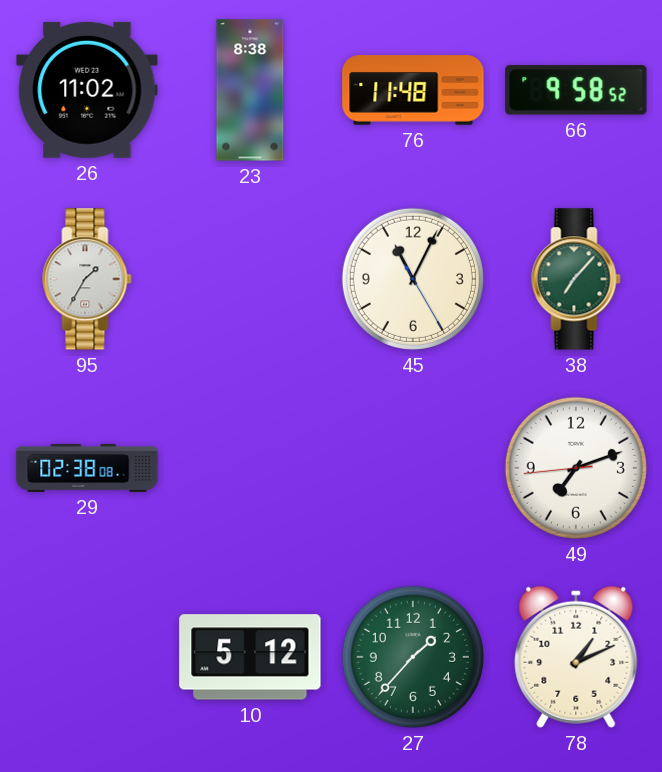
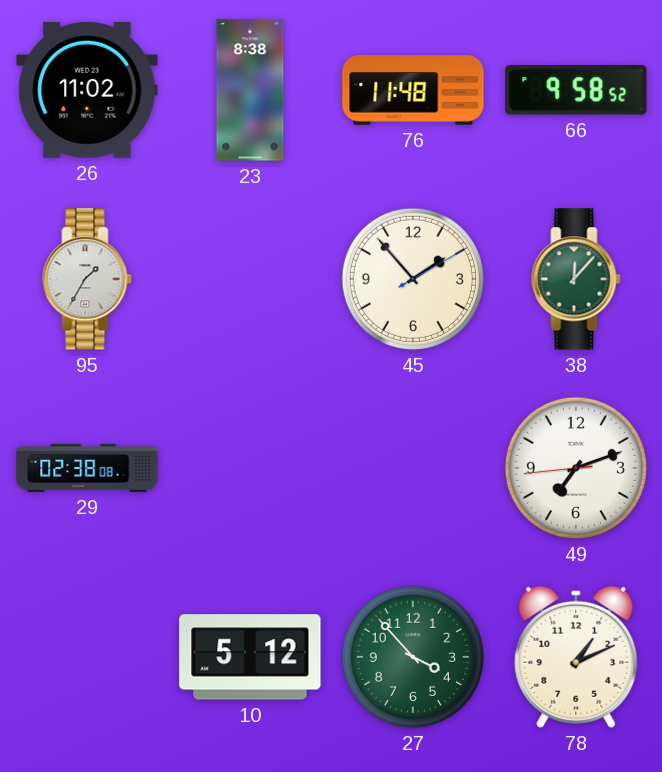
45: 11:04 -> 1:53 (413, 279)
38: 7:07 -> 12:07 (576, 279)
27: 1:37 -> 3:53 (413, 657)
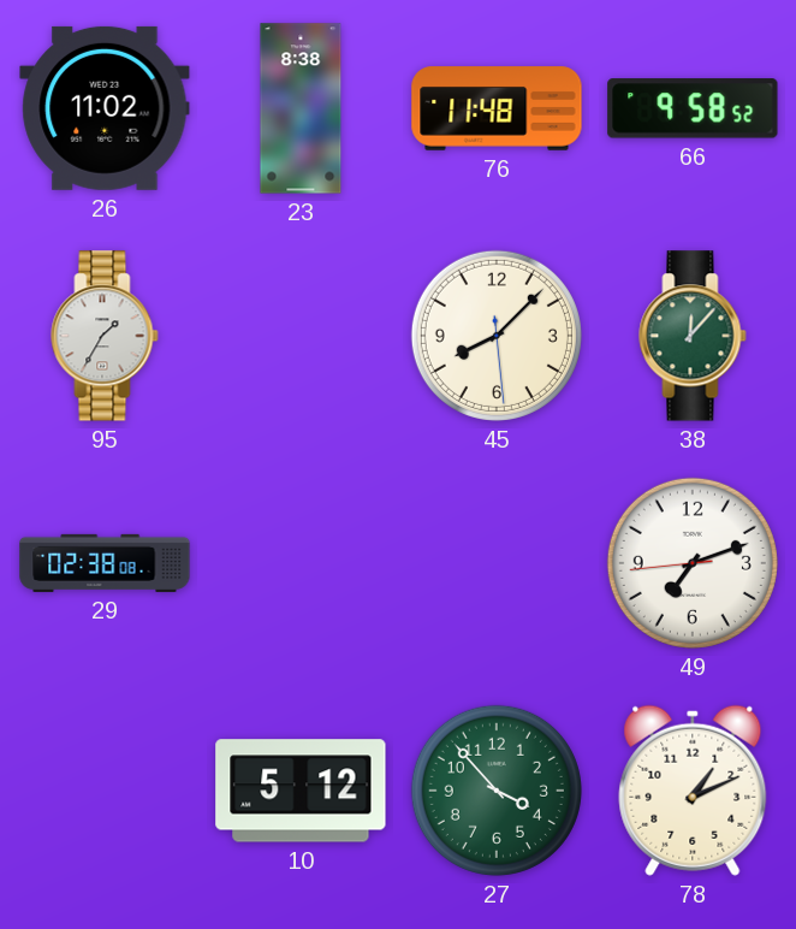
45: 1:53 -> 8:07 (497, 336)
